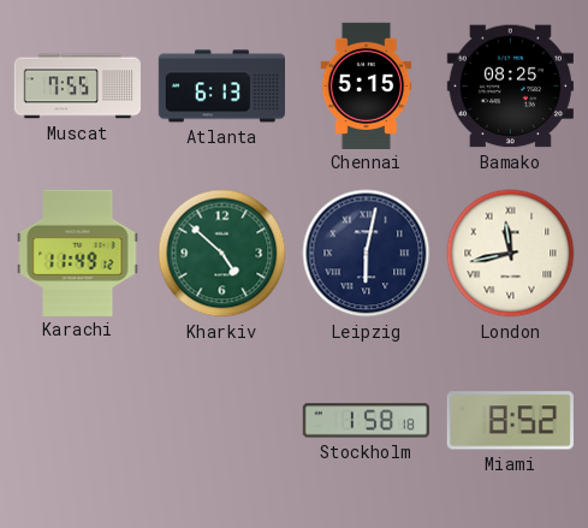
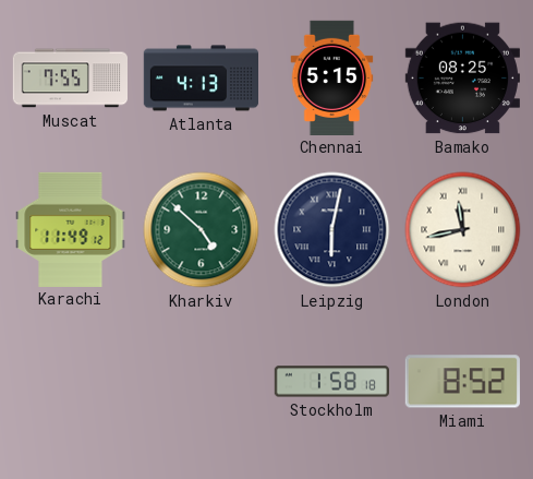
Atlanta: 6:13 -> 4:13 (201, 79)
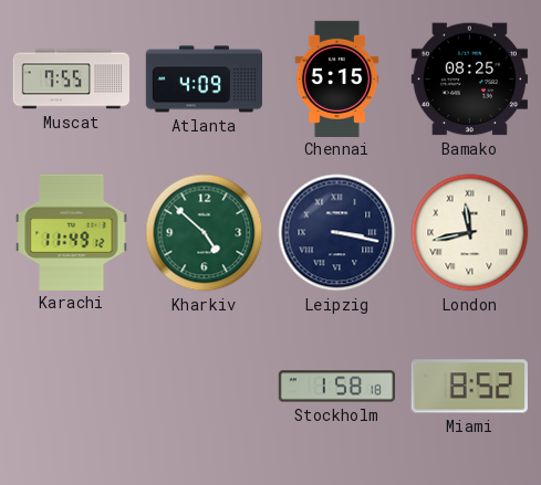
Atlanta: 4:13 -> 4:09 (204, 80)
Leipzig: 6:02 -> 3:17 (337, 233)
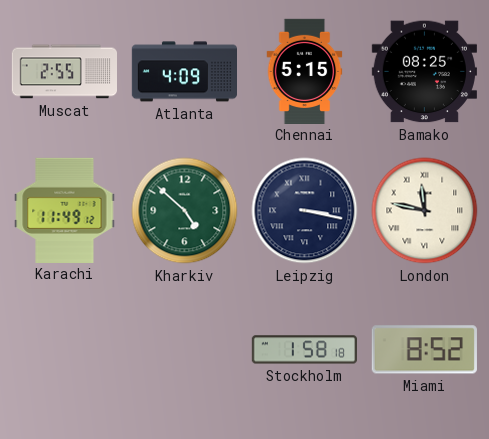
Muscat: 7:55 -> 2:55 (64, 72)
London: 11:43 -> 11:47 (425, 211)
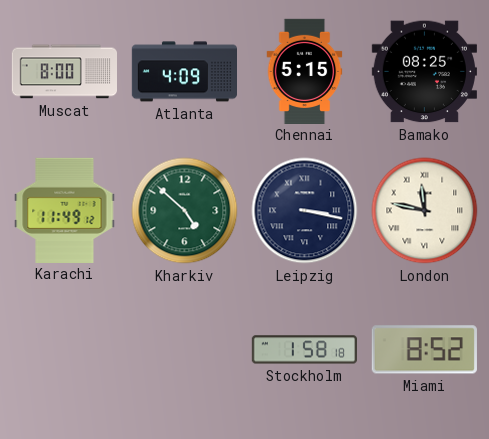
Muscat: 2:55 -> 8:00 (64, 72)
